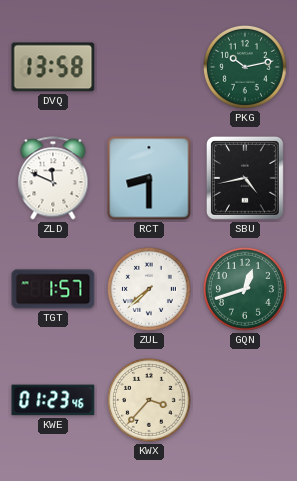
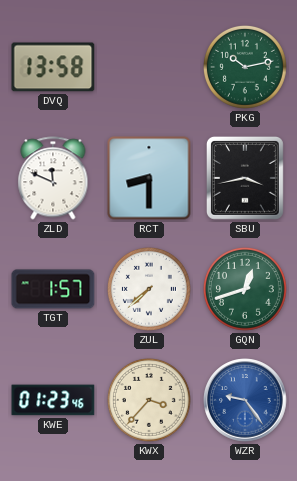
SBU: 4:43 -> 3:43 (245, 178)
WZR: none -> 9:24 (245, 400)
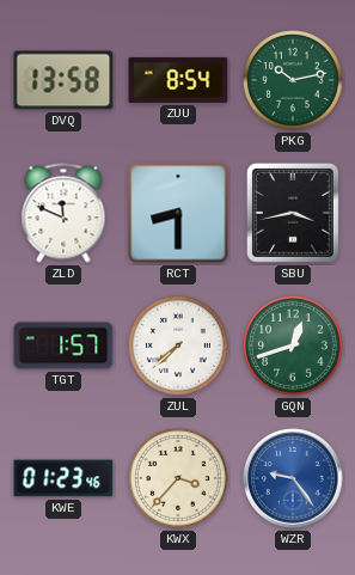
ZUU: none -> 8:54 (178, 80)
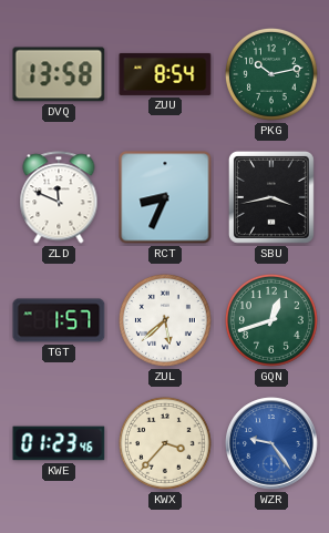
RCT: 8:30 -> 8:34 (165, 197)
ZUL: 7:38 -> 5:38 (165, 320)
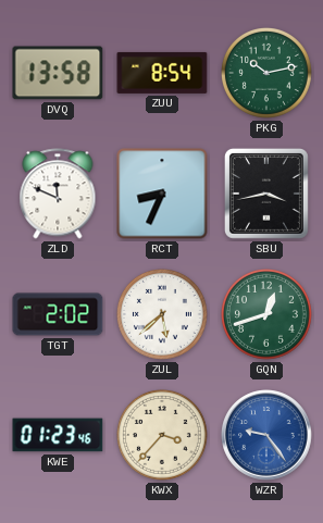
TGT: 1:57 -> 2:02 (58, 314)
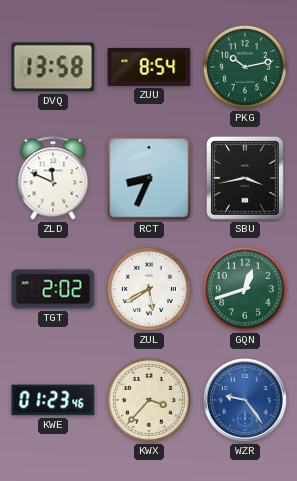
ZUL: 5:38 -> 5:40 (149, 289)
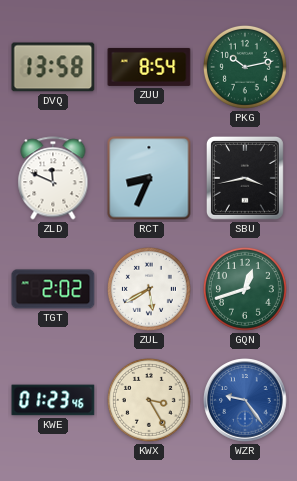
KWX: 3:37 -> 3:25 (149, 400)
